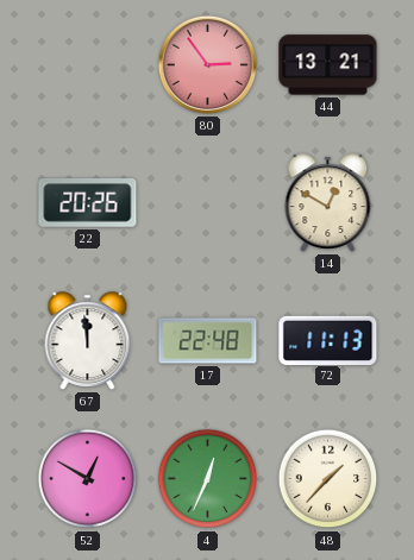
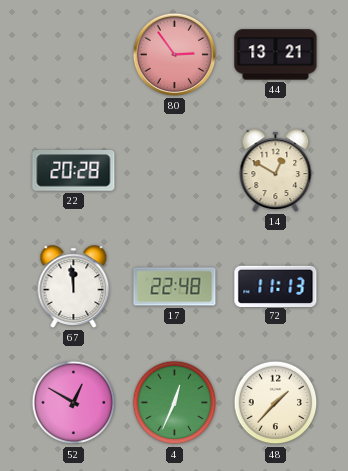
22: 20:26 -> 20:28 (74, 171)
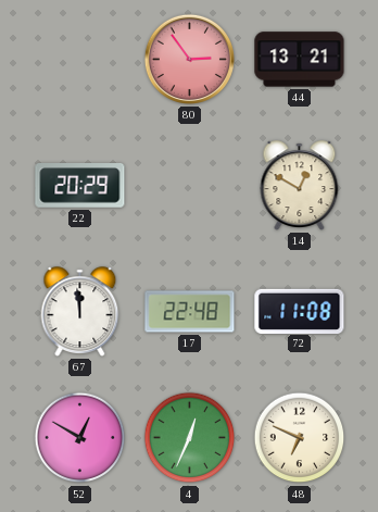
22: 20:28 -> 20:29 (80, 186)
72: 11:13 -> 11:08 (300, 311)
48: 1:37 -> 6:49 (300, 438)
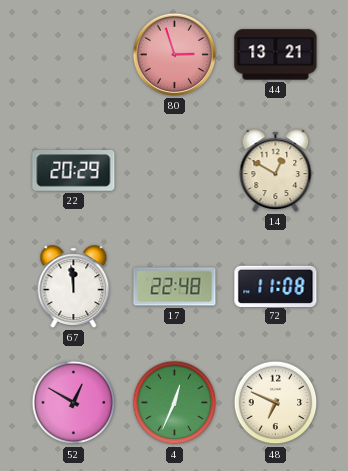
80: 2:54 -> 2:57 (174, 54)
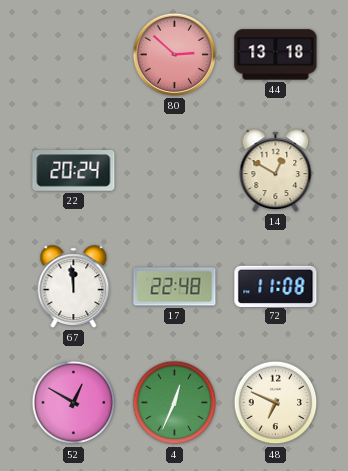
80: 2:57 -> 2:52 (174, 54)
44: 13:21 -> 13:18 (276, 55)
22: 20:29 -> 20:24 (74, 171)
